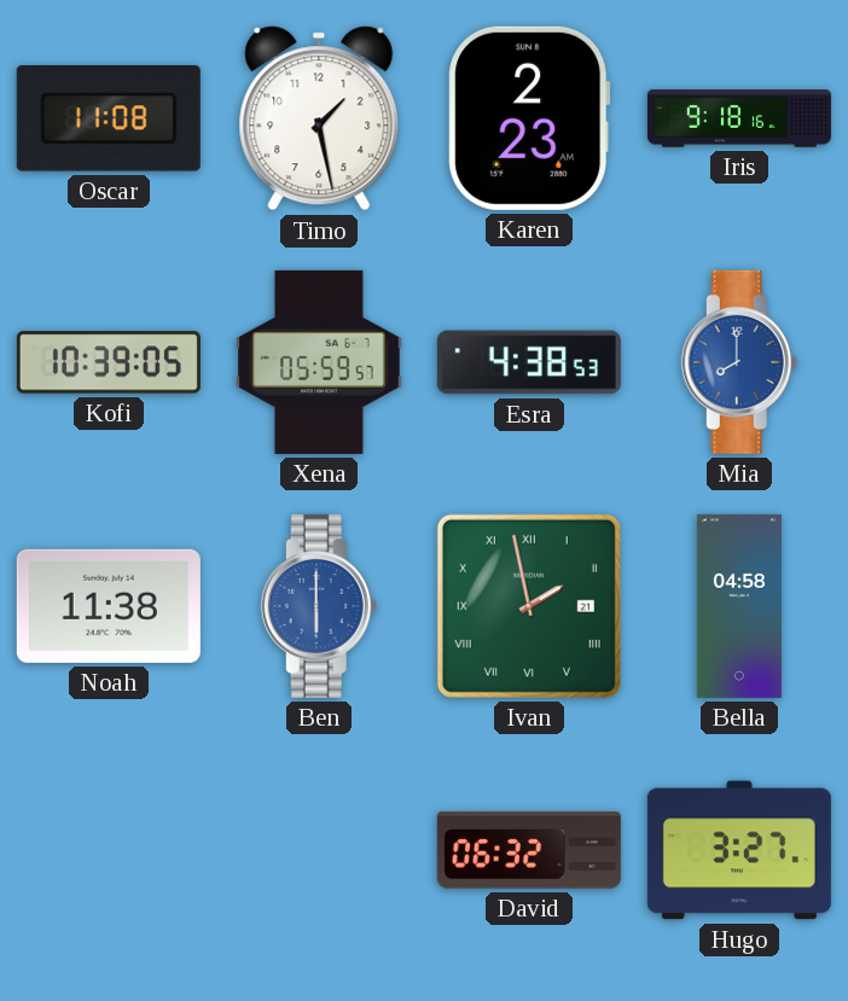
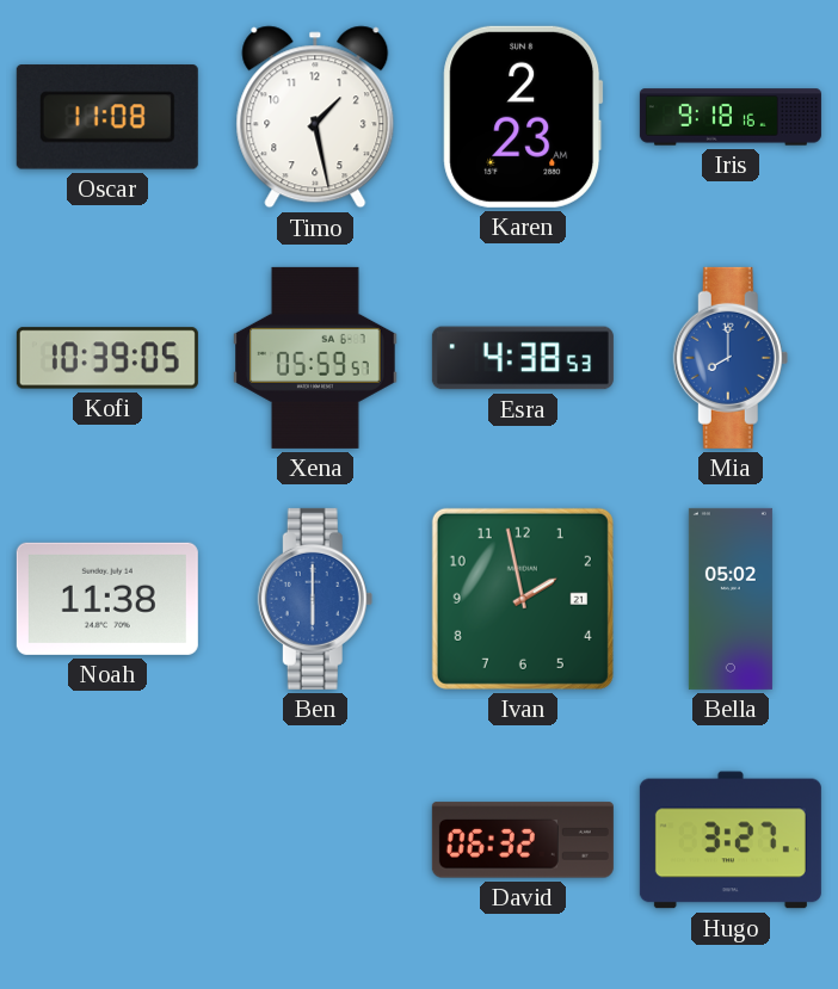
Ivan numerals: Roman -> Arabic (523, 599)
Bella: 04:58 -> 05:02 (731, 599)
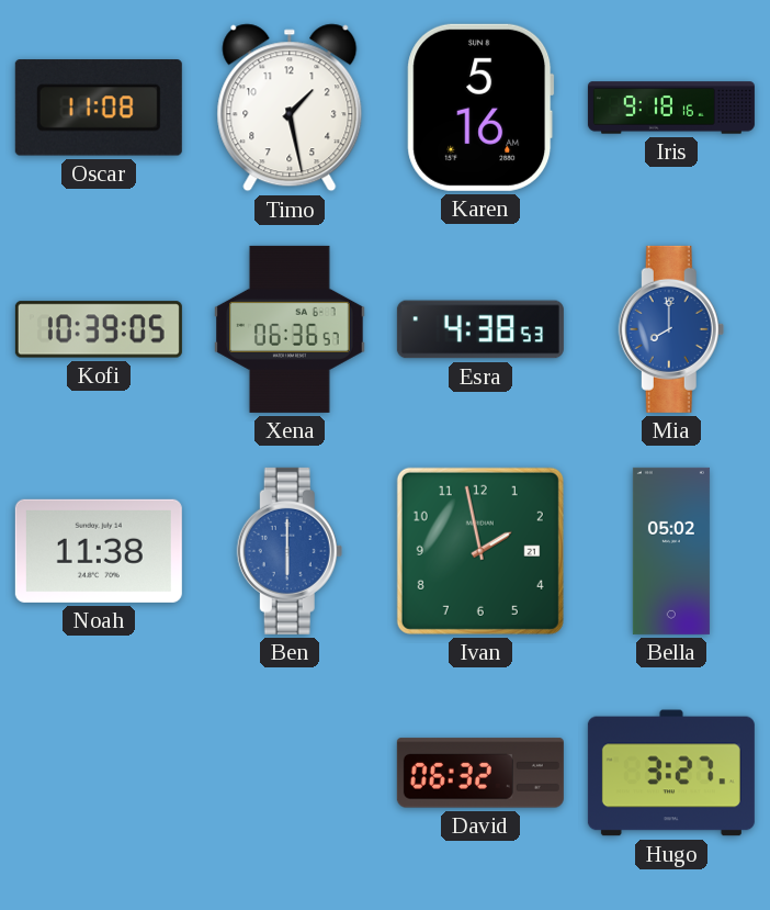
Karen: 2:23 -> 5:16 (480, 108)
Xena: 05:59 -> 06:36 (290, 329)
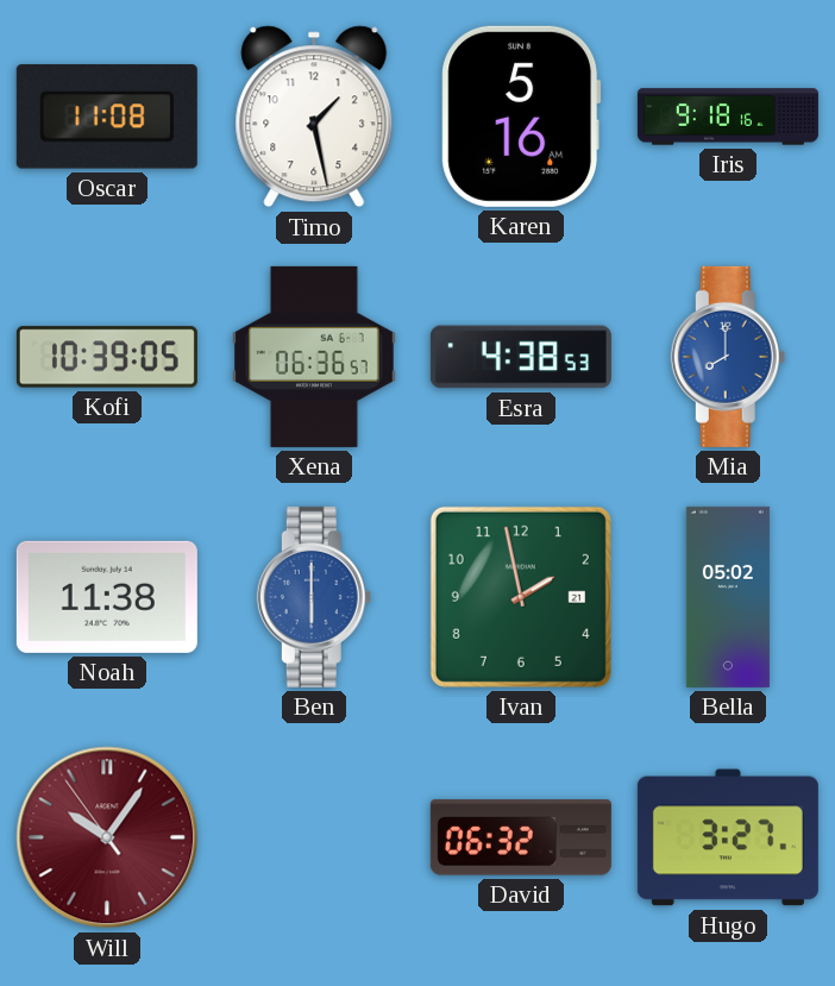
Will: none -> 10:05 (107, 837)
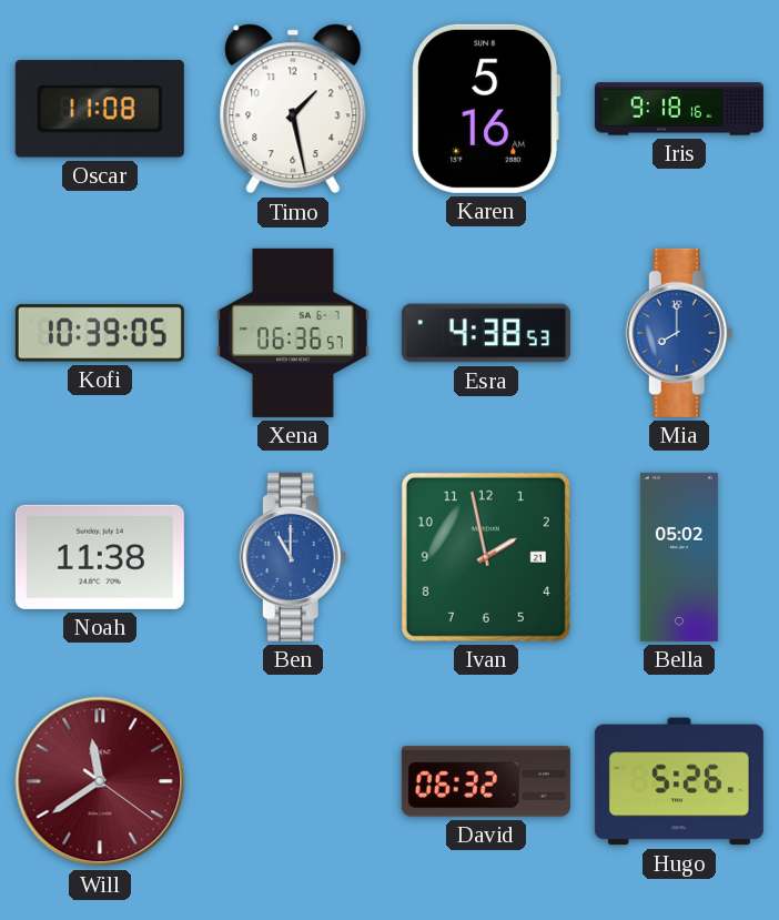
Ben: 6:00 -> 11:00 (293, 557)
Will: 10:05 -> 11:39 (100, 781)
Hugo: 3:27 -> 5:26 (679, 781)
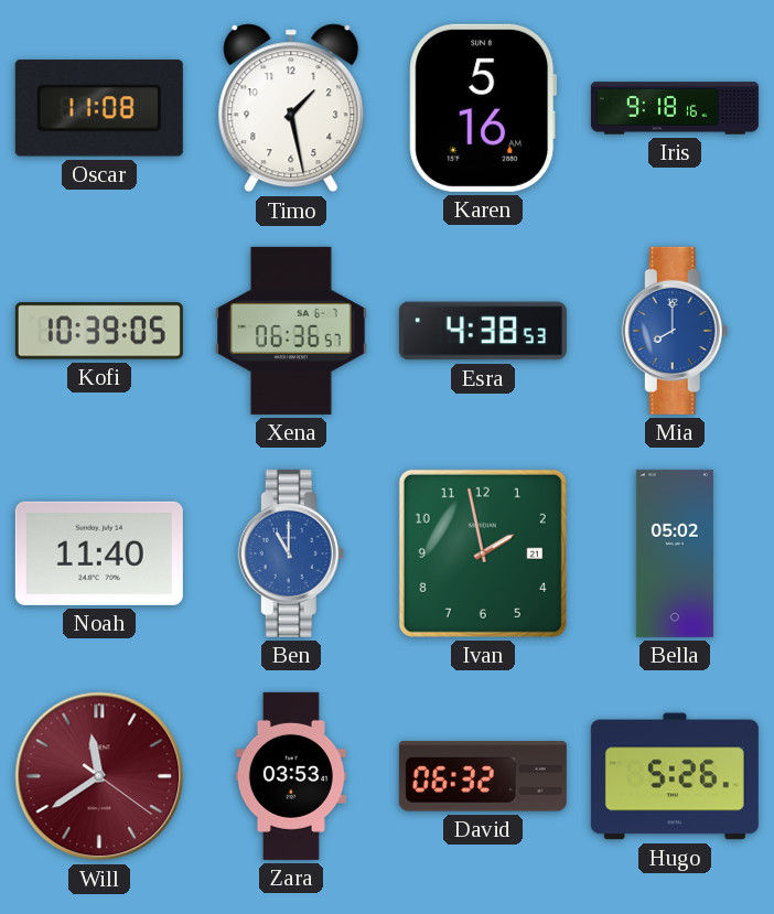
Noah: 11:38 -> 11:40 (99, 553)
Zara: none -> 03:53 (291, 776)
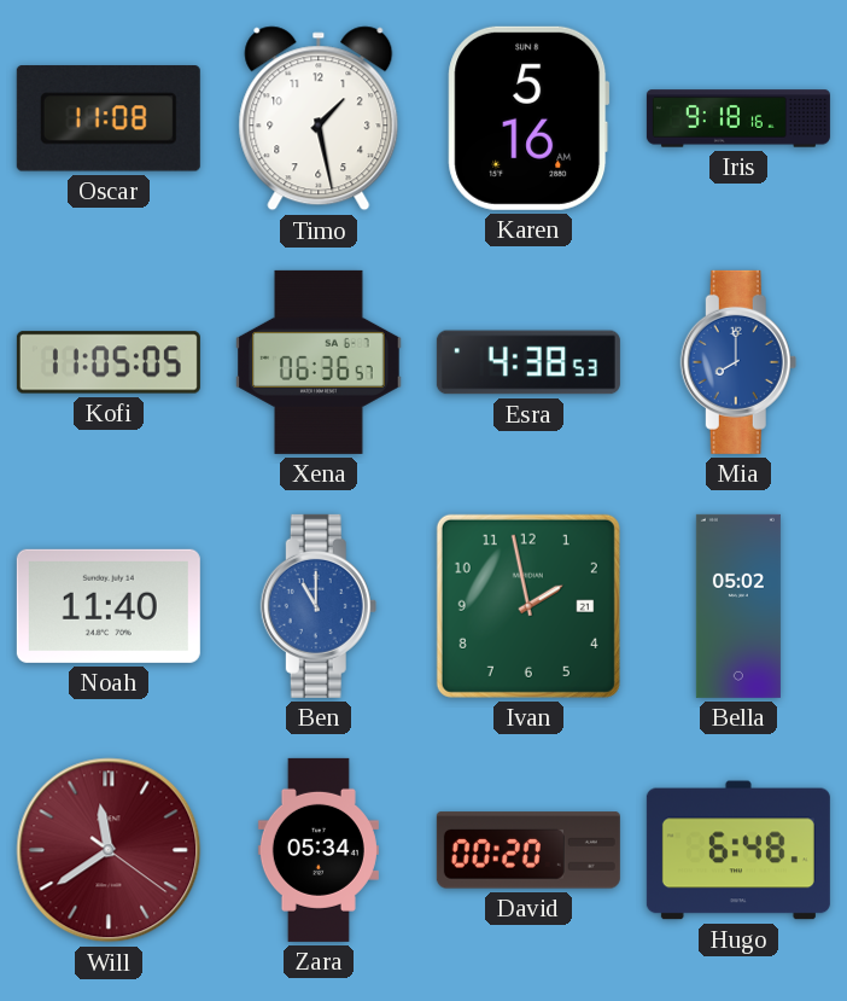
Kofi: 10:39 -> 11:05 (109, 362)
Zara: 03:53 -> 05:34 (319, 850)
David: 06:32 -> 00:20 (528, 850)
Hugo: 5:26 -> 6:48 (738, 850)
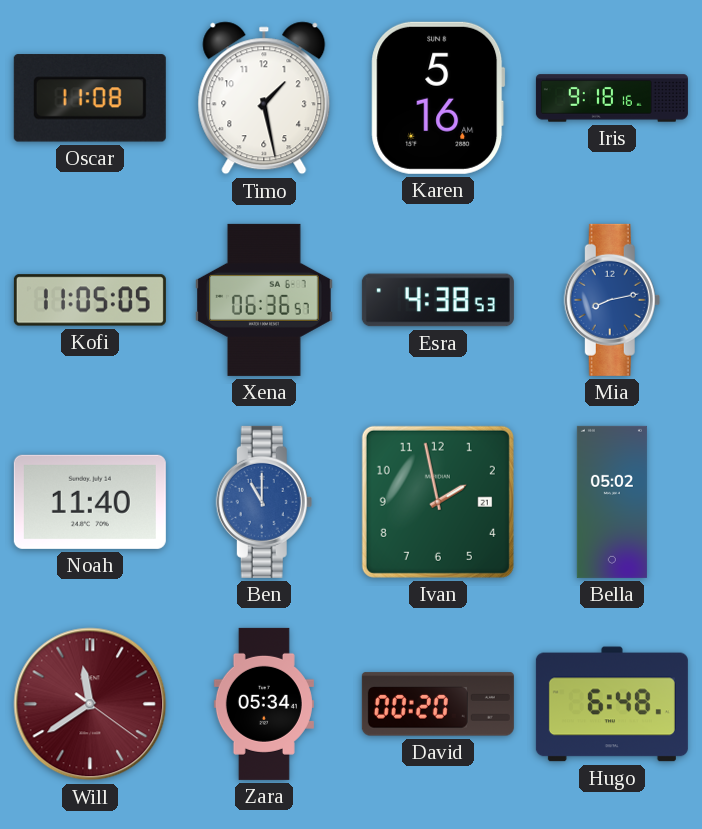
Mia: 8:00 -> 8:13 (612, 300)
